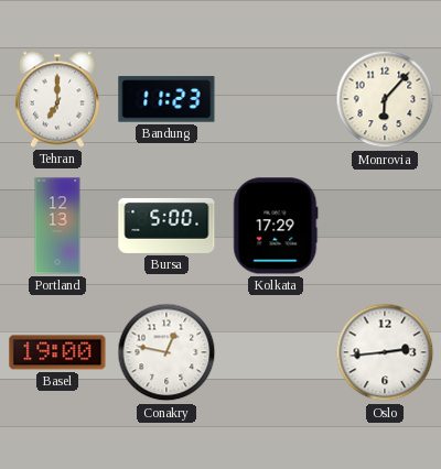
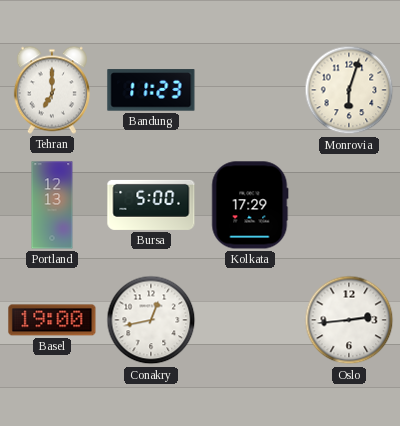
Monrovia: 6:07 -> 6:03 (349, 90)
Conakry: 12:47 -> 12:43 (151, 320)
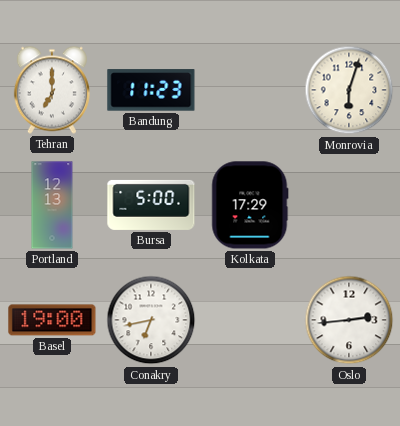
Conakry: 12:43 -> 6:43 (151, 320)
